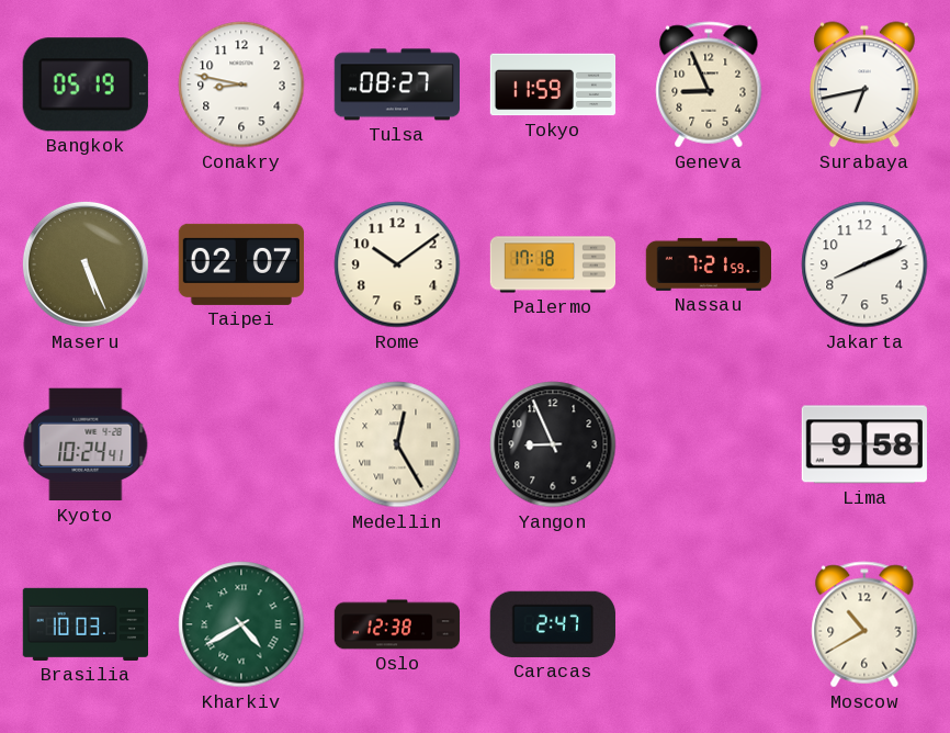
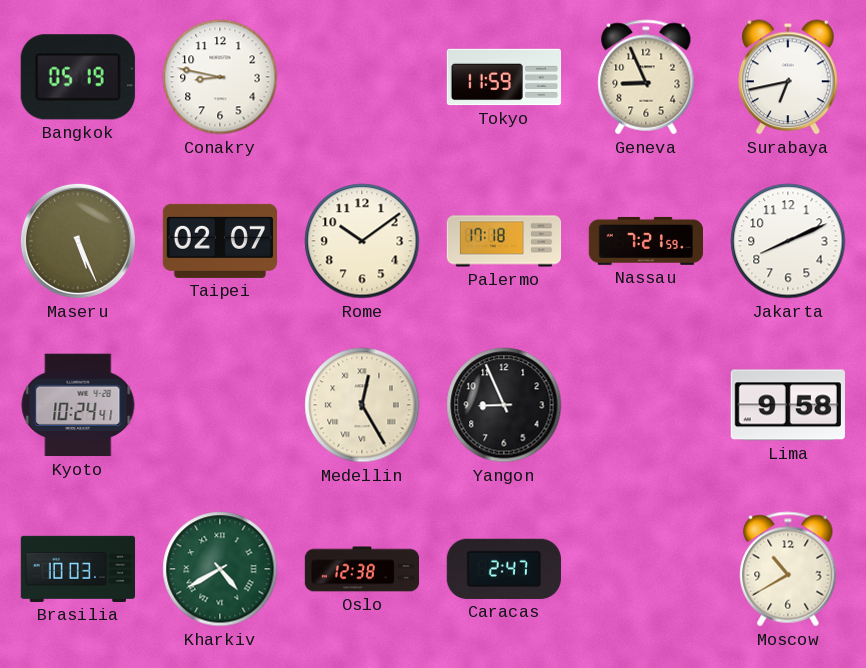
Tulsa: 08:27 -> none (396, 84)
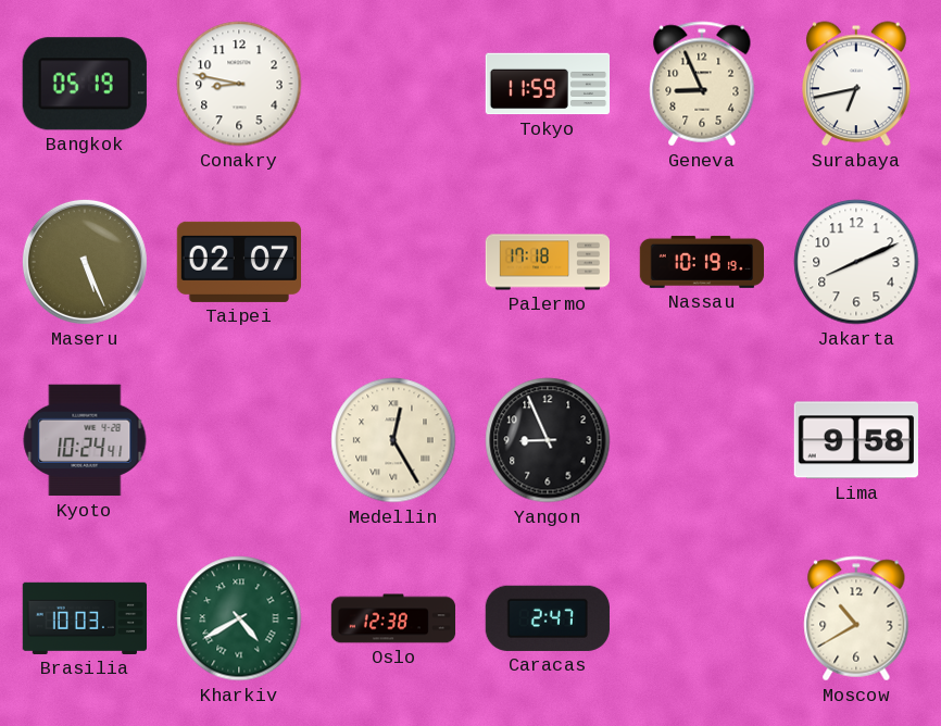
Rome: 10:09 -> none (362, 241)
Nassau: 7:21 -> 10:19 (701, 262)
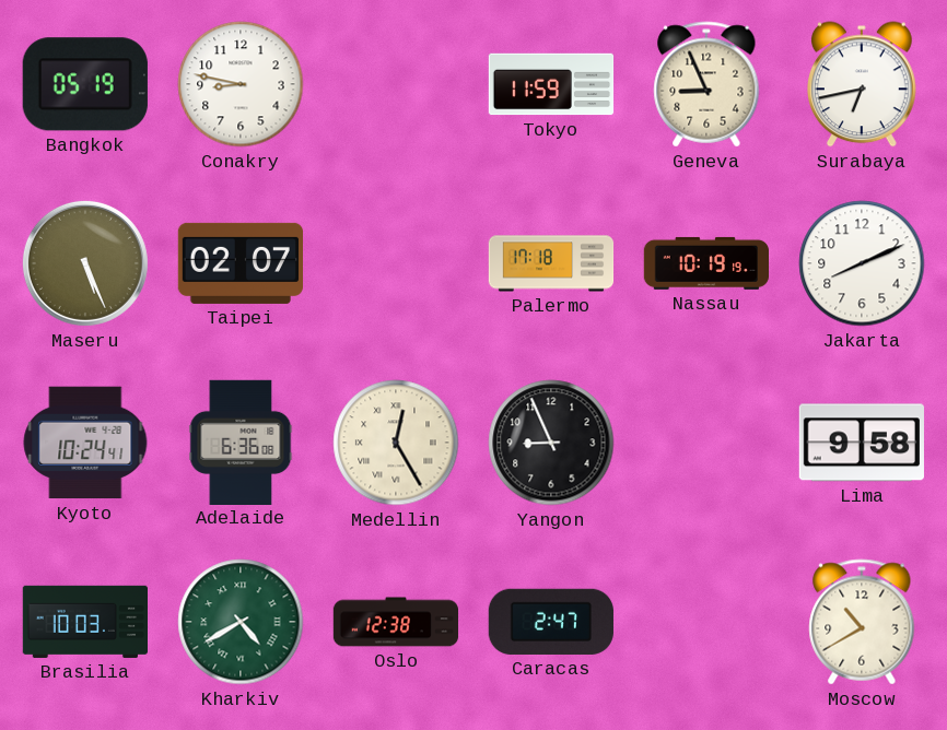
Adelaide: none -> 6:36 (241, 441)
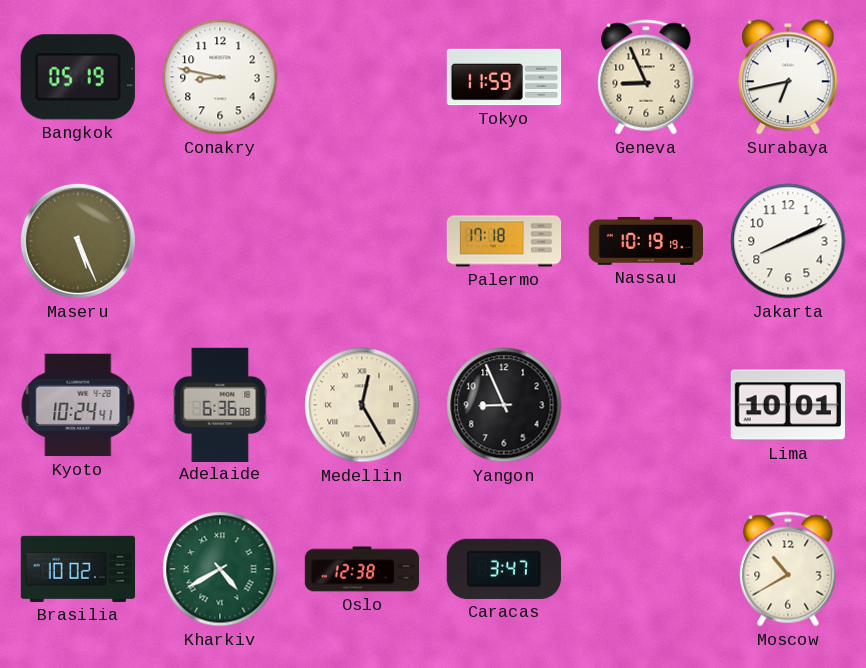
Taipei: 02:07 -> none (239, 263)
Lima: 9:58 -> 10:01 (788, 405)
Brasilia: 10:03 -> 10:02 (77, 569)
Caracas: 2:47 -> 3:47 (504, 569)
